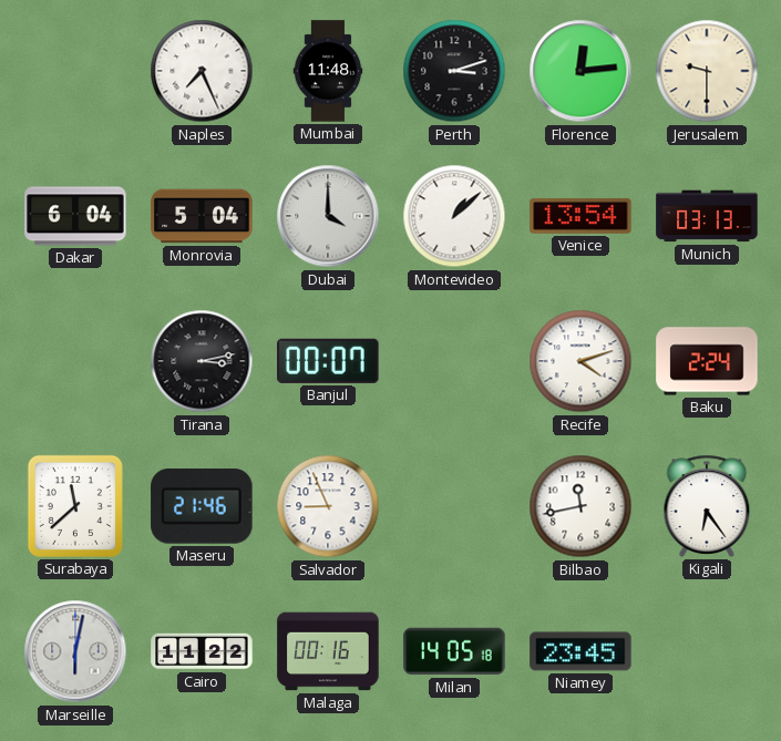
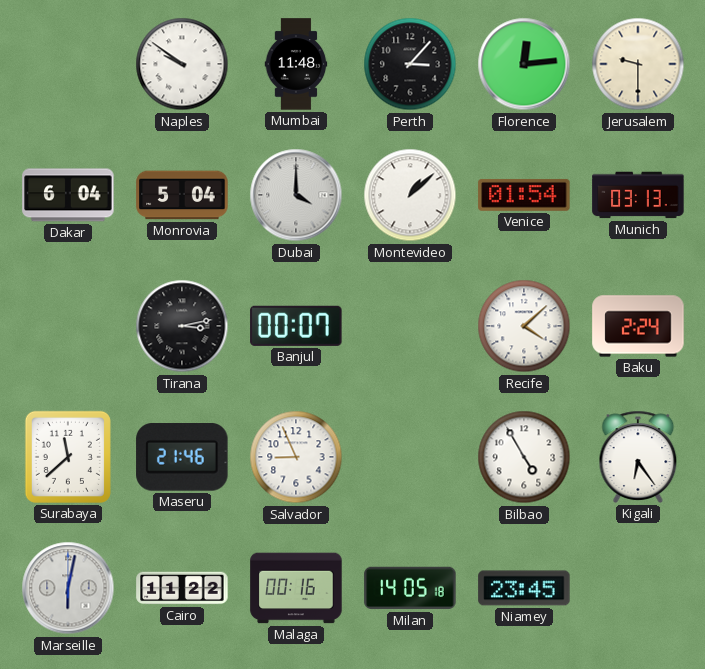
Naples: 7:26 -> 9:51 (182, 64)
Perth: 3:12 -> 3:07 (410, 64)
Venice: 13:54 -> 01:54 (524, 195)
Recife: 4:12 -> 4:08 (524, 326)
Bilbao: 11:43 -> 4:55 (524, 457)
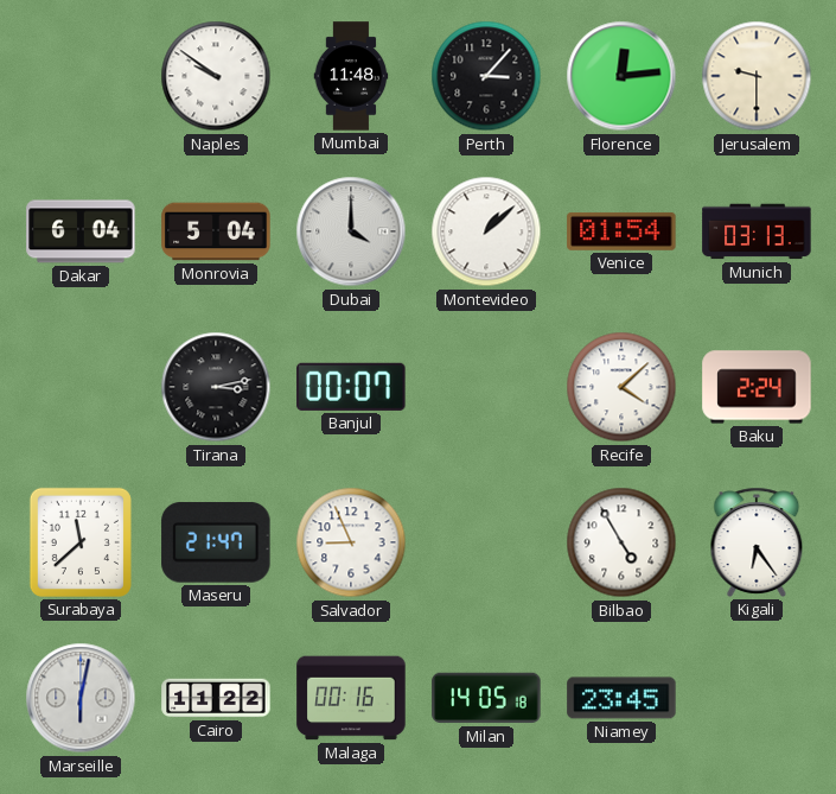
Maseru: 21:46 -> 21:47 (216, 544)
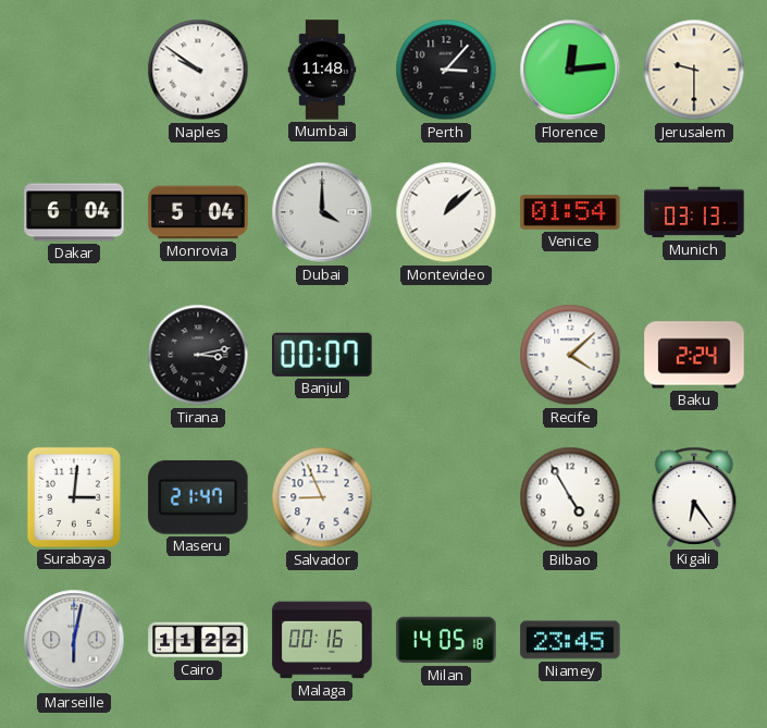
Surabaya: 11:38 -> 3:01 (74, 497)
